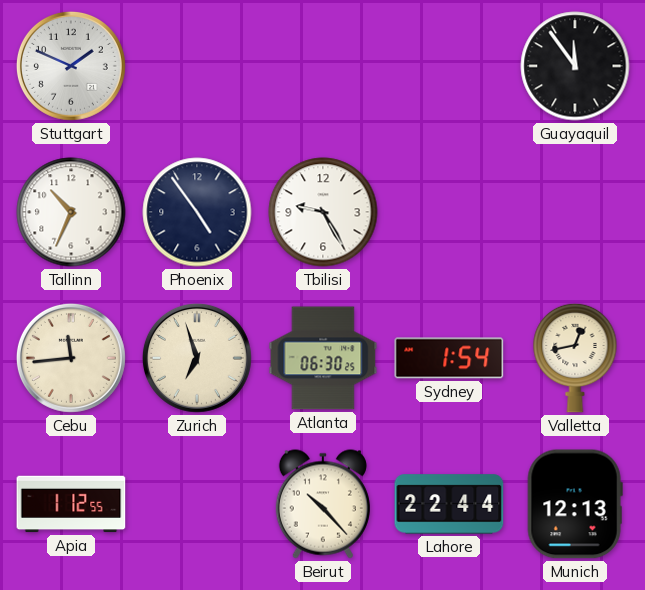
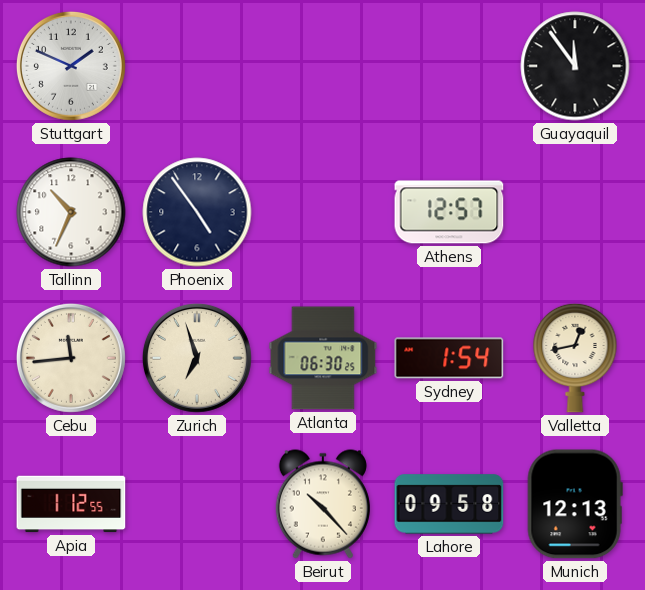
Tbilisi: 9:25 -> none (323, 212)
Athens: none -> 12:57 (449, 212)
Lahore: 22:44 -> 09:58 (449, 504)
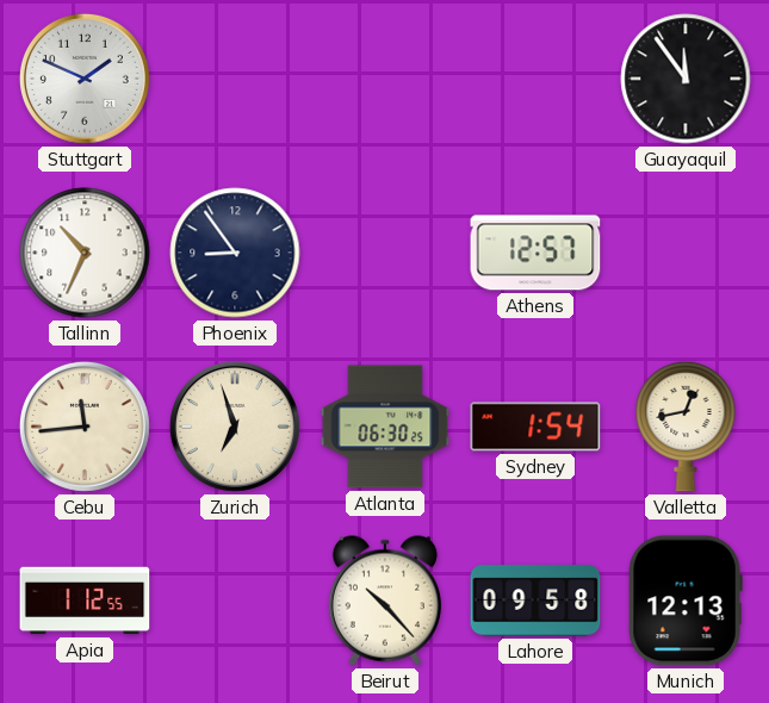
Phoenix: 4:54 -> 8:54 (235, 253)
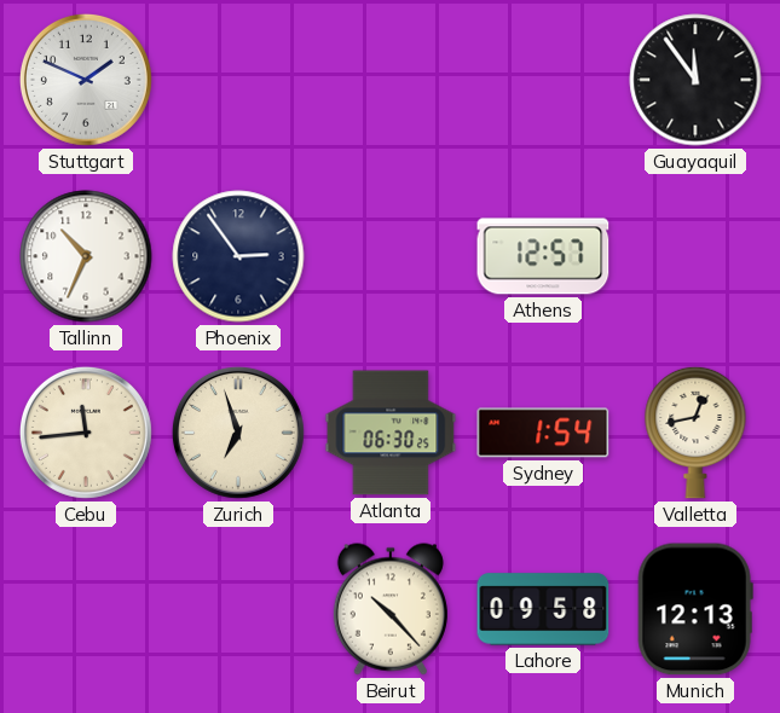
Phoenix: 8:54 -> 2:54 (238, 256)
Apia: 1:12 -> none (85, 601)
